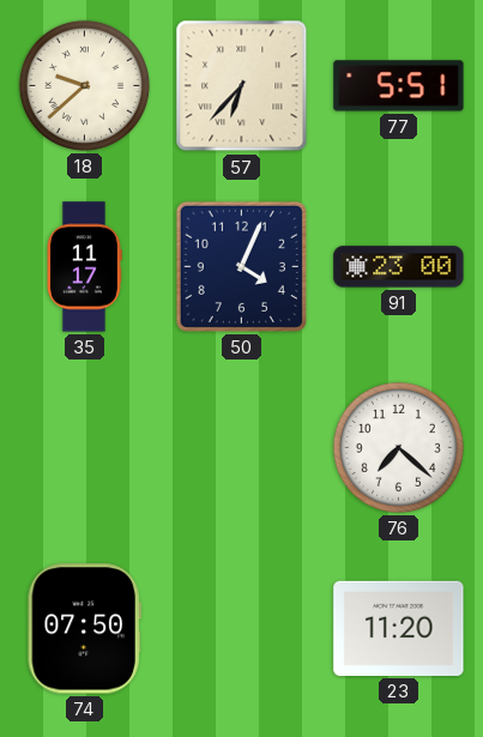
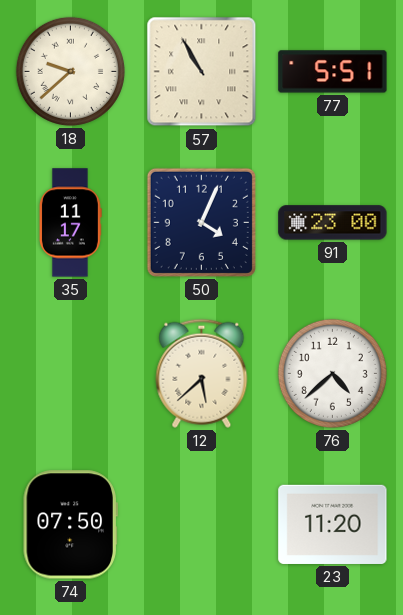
57: 6:37 -> 10:55 (202, 72)
12: none -> 5:38 (202, 373)
76: 7:22 -> 4:38 (332, 373)
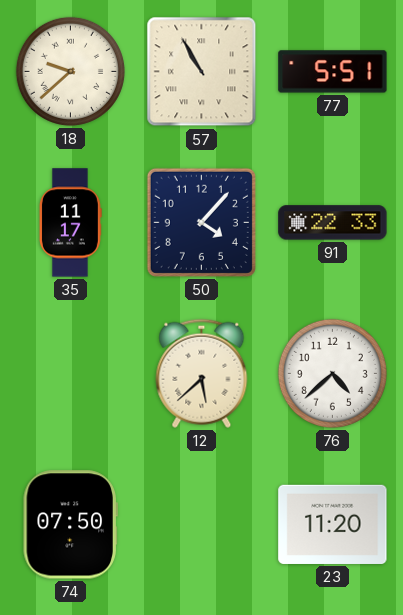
50: 4:04 -> 4:07 (201, 222)
91: 23:00 -> 22:33 (333, 223)
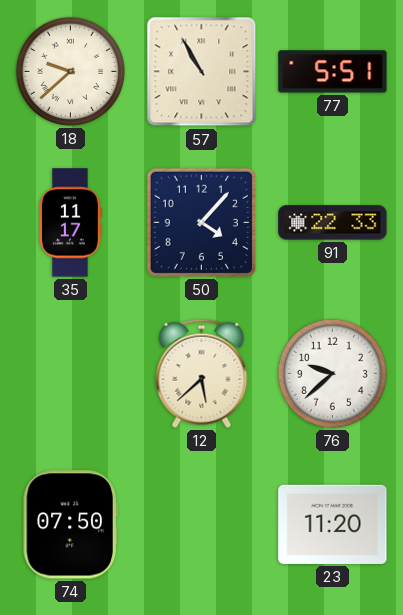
76: 4:38 -> 9:38 (332, 373)
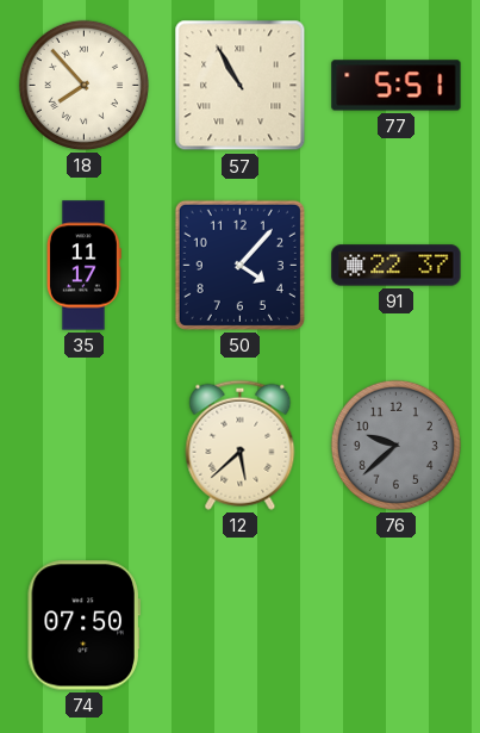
18: 9:38 -> 7:53 (83, 85)
91: 22:33 -> 22:37 (397, 266)
76 dial: white -> grey (395, 445)
23: 11:20 -> none (333, 524)
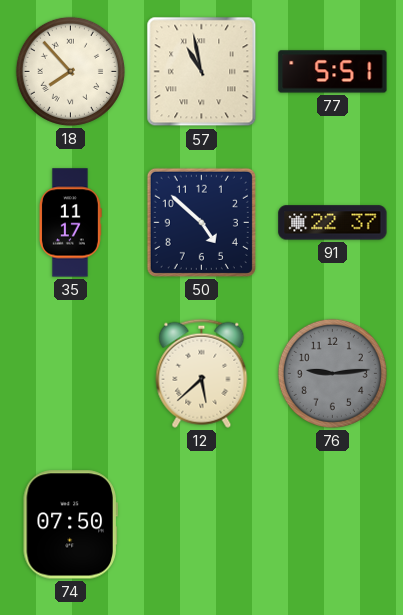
57: 10:55 -> 10:58 (202, 72)
50: 4:07 -> 4:52 (201, 222)
76: 9:38 -> 9:14 (332, 373)
